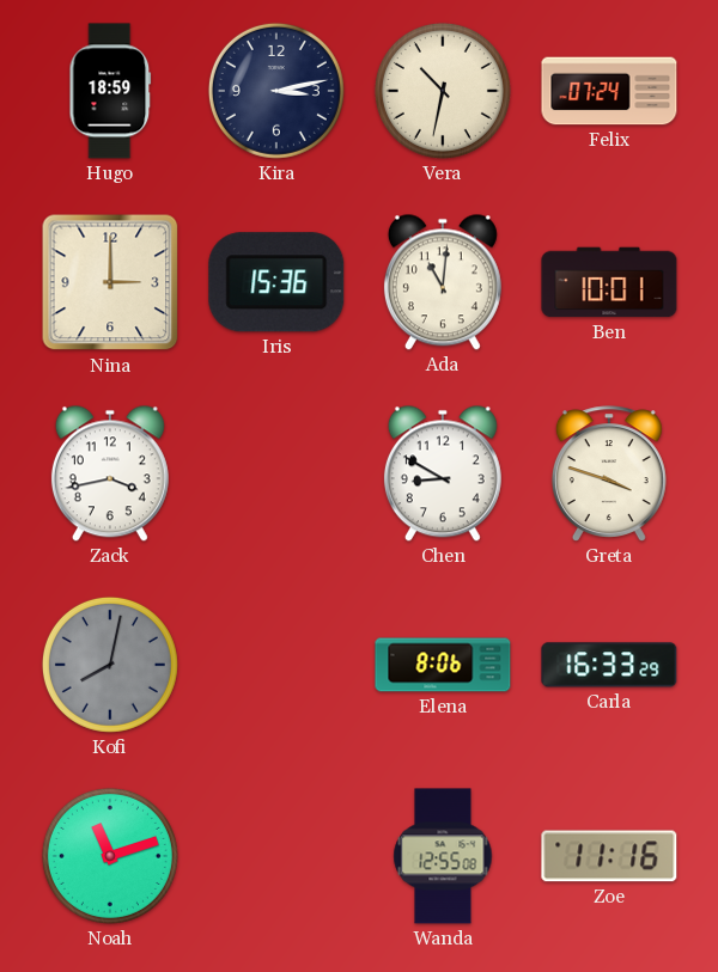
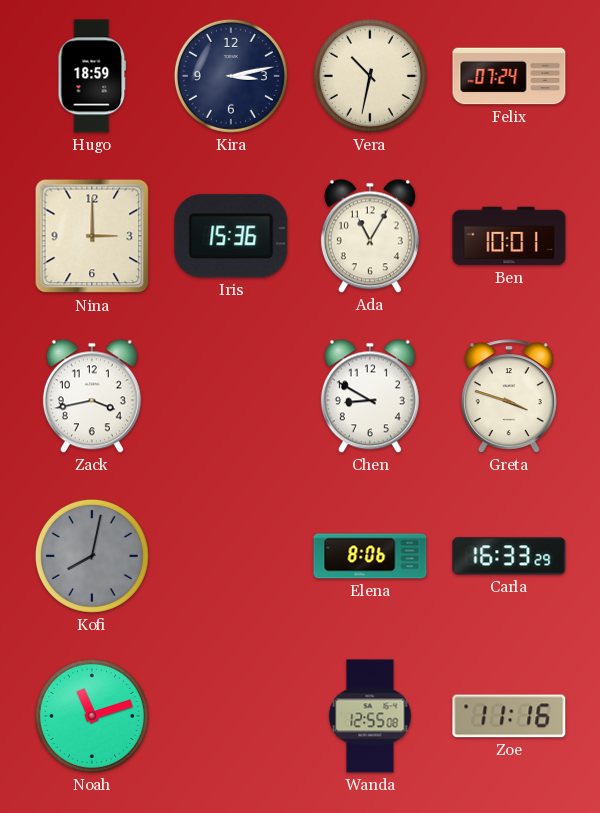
Ada: 11:01 -> 11:05 (370, 236)
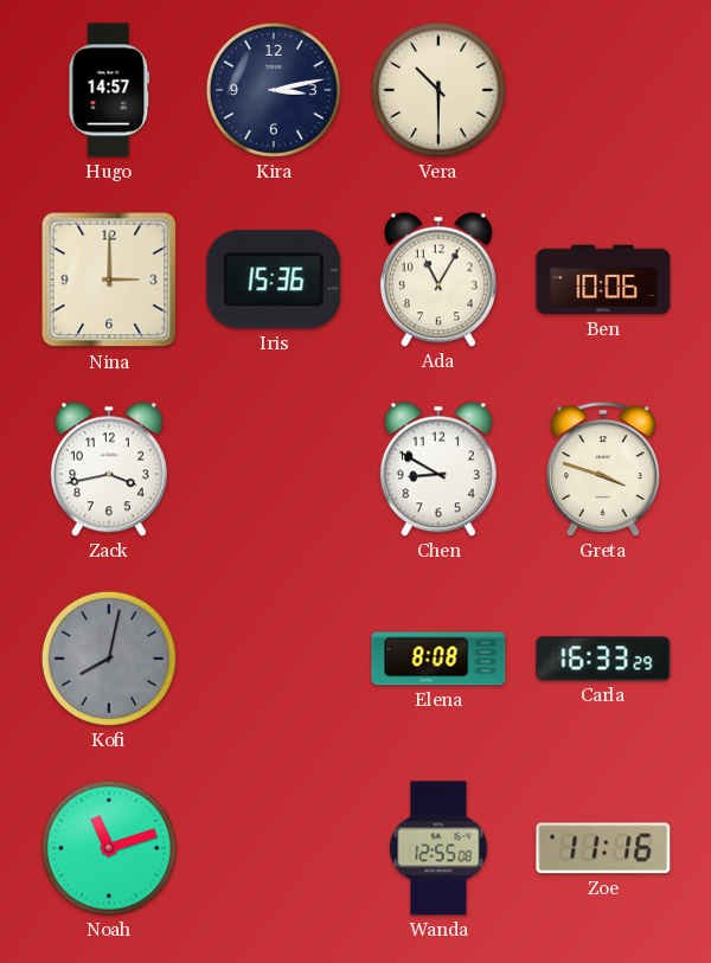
Hugo: 18:59 -> 14:57 (109, 90)
Vera: 10:32 -> 10:30 (438, 90)
Felix: 07:24 -> none (509, 76)
Ben: 10:01 -> 10:06 (603, 280)
Elena: 8:06 -> 8:08 (438, 659)
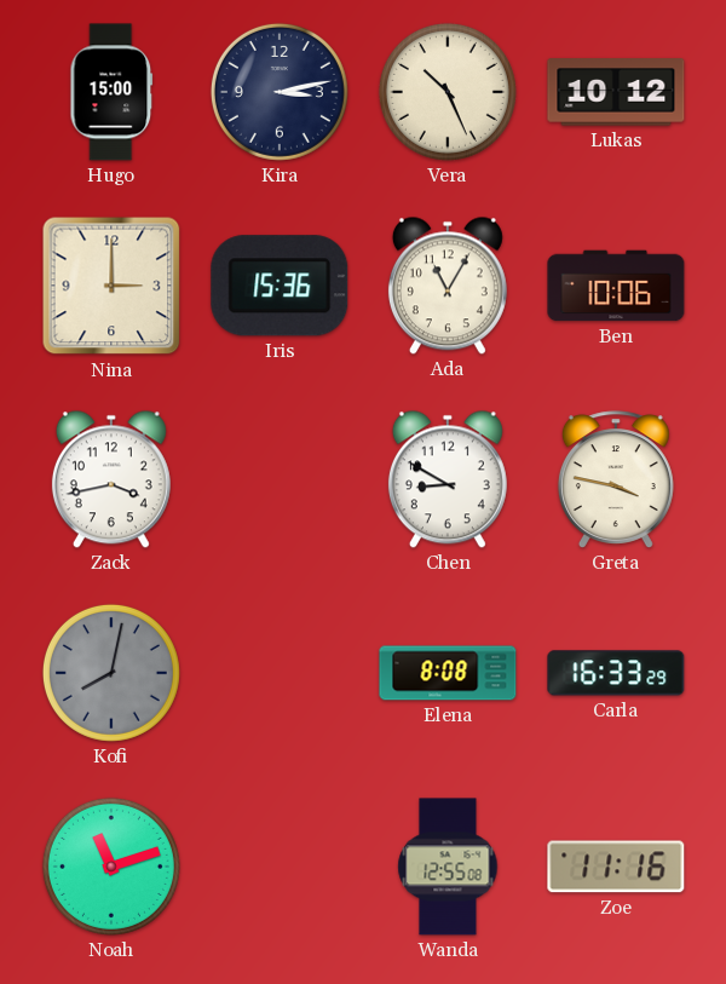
Hugo: 14:57 -> 15:00 (111, 92)
Vera: 10:30 -> 10:26 (448, 92)
Lukas: none -> 10:12 (616, 92)
Greta: 3:48 -> 3:47 (616, 479)
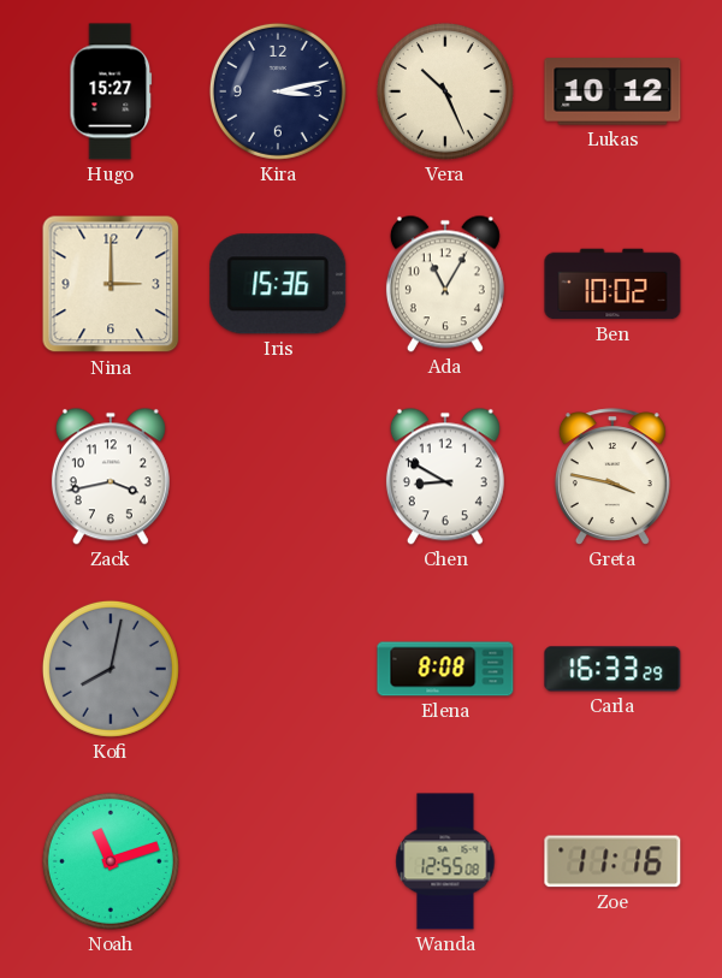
Hugo: 15:00 -> 15:27 (111, 91)
Ben: 10:06 -> 10:02 (612, 284)
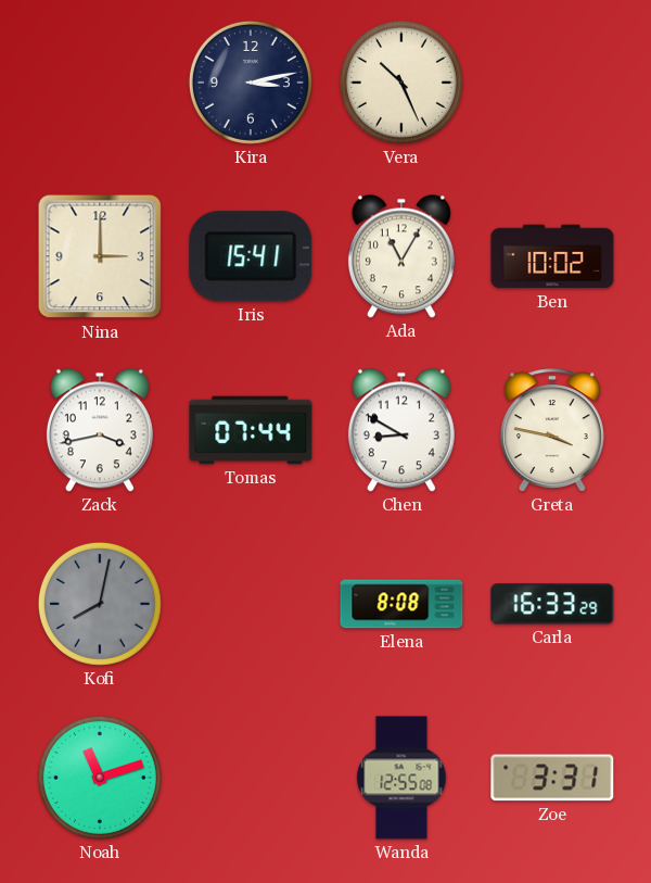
Hugo: 15:27 -> none (111, 91)
Lukas: 10:12 -> none (612, 91)
Iris: 15:36 -> 15:41 (251, 256)
Tomas: none -> 07:44 (251, 430)
Zoe: 11:16 -> 3:31 (552, 778)
